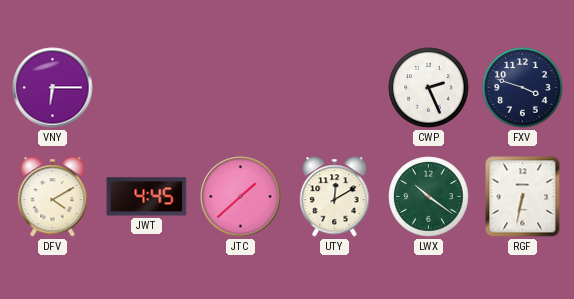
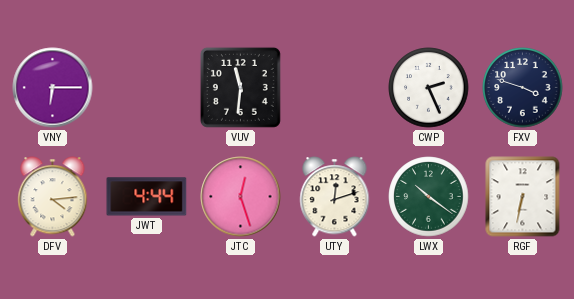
VUV: none -> 11:31 (240, 87)
DFV: 4:10 -> 4:14 (53, 197)
JWT: 4:45 -> 4:44 (147, 197)
JTC: 1:38 -> 12:27 (241, 197)
UTY: 12:10 -> 12:12 (335, 197)
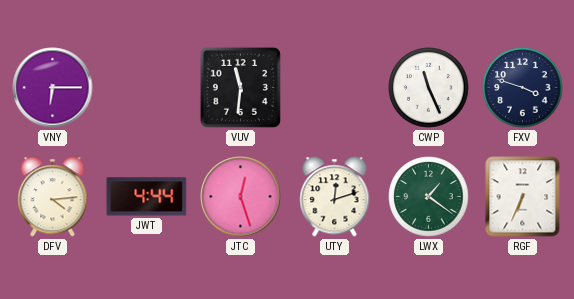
CWP: 2:26 -> 11:26 (429, 88)
LWX: 10:21 -> 1:21 (429, 197)
RGF: 6:32 -> 6:34 (523, 197)
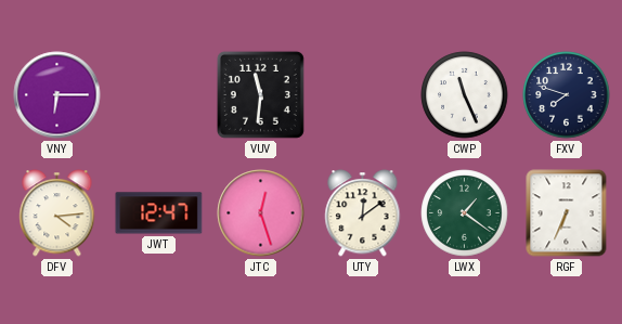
FXV: 3:48 -> 7:48 (567, 95)
JWT: 4:44 -> 12:47 (159, 213)
UTY: 12:12 -> 12:09 (363, 213)
